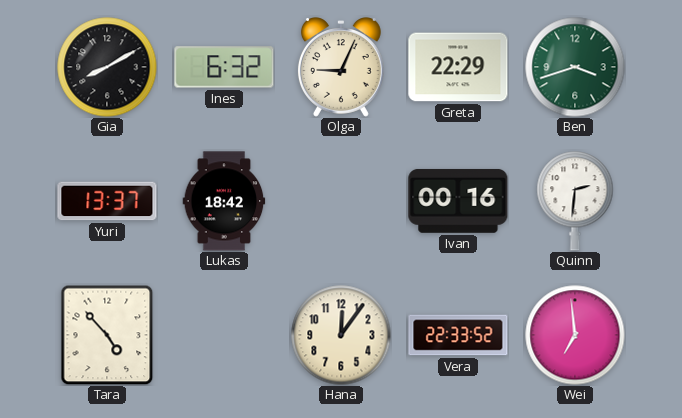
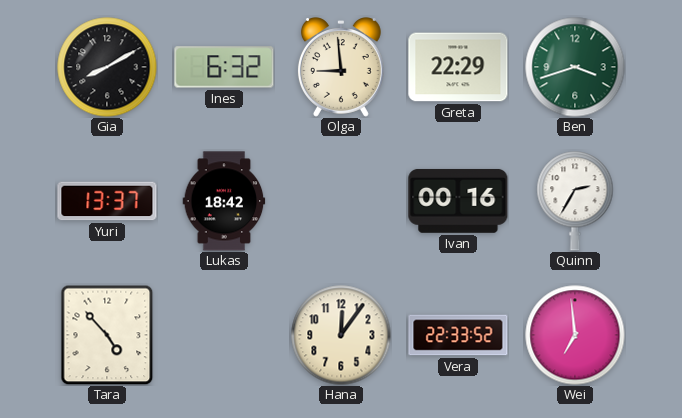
Olga: 9:04 -> 8:59 (341, 67)
Quinn: 2:31 -> 2:35 (575, 201)
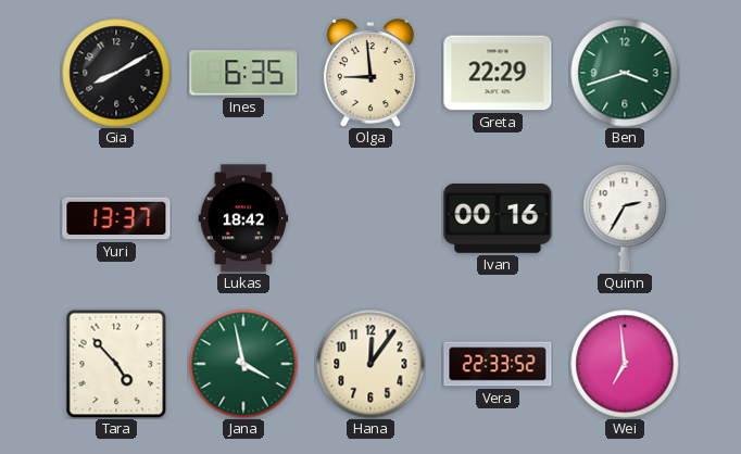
Ines: 6:32 -> 6:35 (243, 73)
Jana: none -> 3:58 (243, 364)
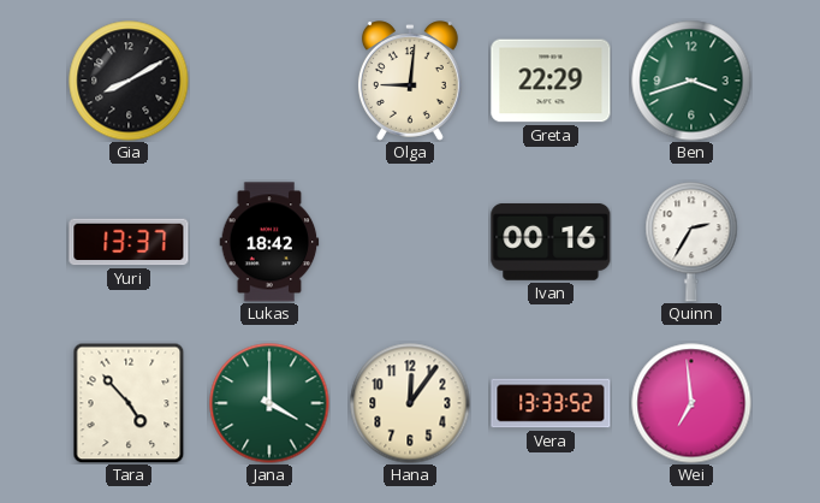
Ines: 6:35 -> none (243, 73)
Olga: 8:59 -> 9:01 (410, 81)
Jana: 3:58 -> 4:00 (269, 403)
Vera: 22:33 -> 13:33 (551, 403)
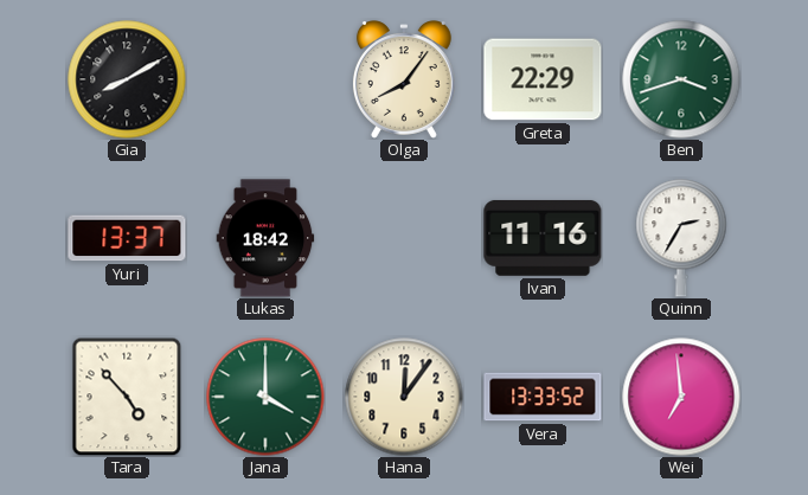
Olga: 9:01 -> 8:06 (404, 79)
Ivan: 00:16 -> 11:16 (543, 238)
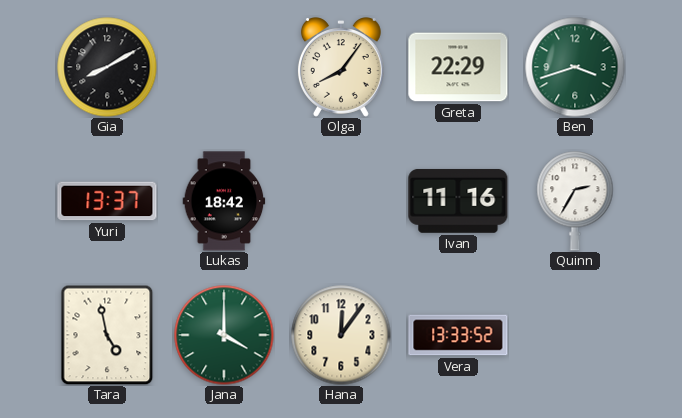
Tara: 4:53 -> 4:58 (107, 335)
Wei: 6:59 -> none (681, 397)
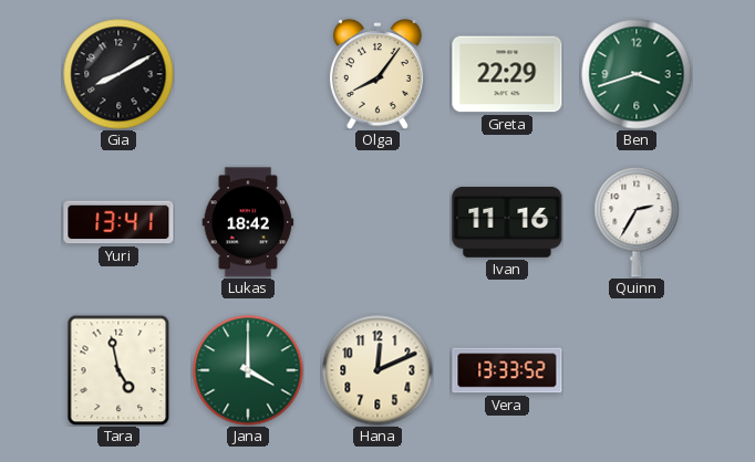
Yuri: 13:37 -> 13:41 (118, 222)
Hana: 12:06 -> 12:11 (377, 370)
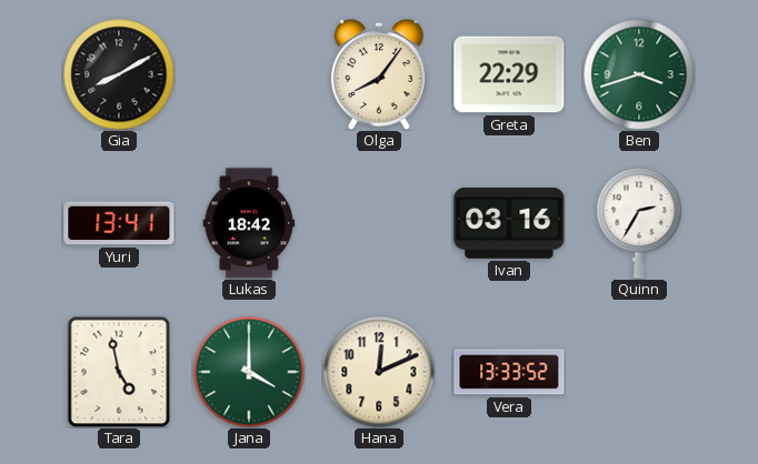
Ivan: 11:16 -> 03:16 (509, 223)
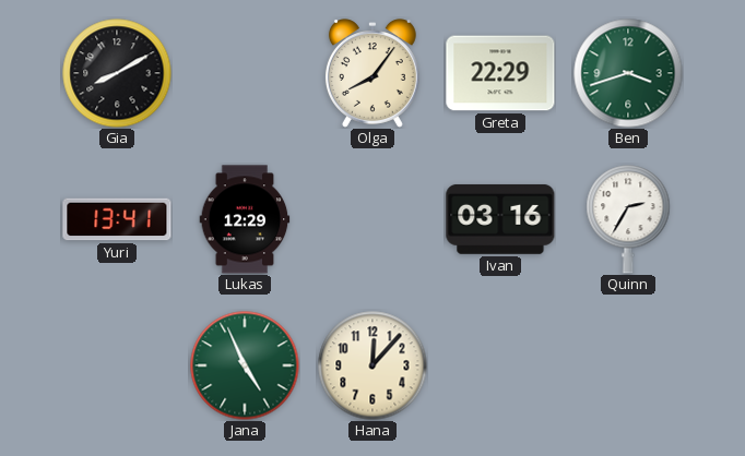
Lukas: 18:42 -> 12:29 (245, 219)
Tara: 4:58 -> none (119, 372)
Jana: 4:00 -> 4:56 (245, 365)
Hana: 12:11 -> 12:07 (372, 365)
Vera: 13:33 -> none (509, 372)
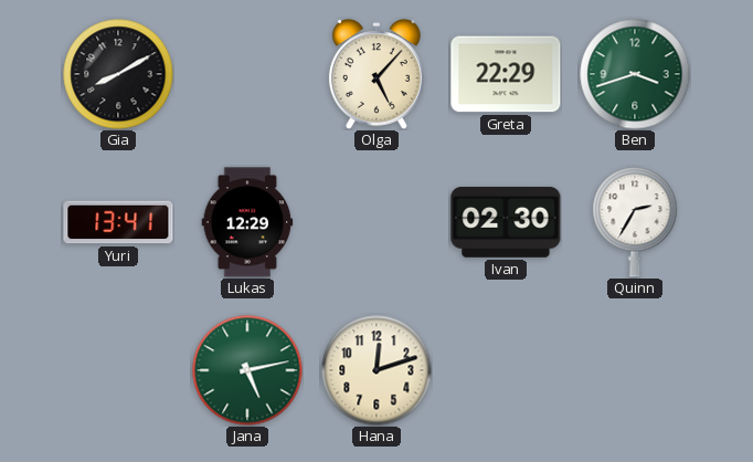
Olga: 8:06 -> 5:07 (376, 74)
Ivan: 03:16 -> 02:30 (506, 222)
Jana: 4:56 -> 5:13 (247, 370)
Hana: 12:07 -> 12:12 (376, 370)
